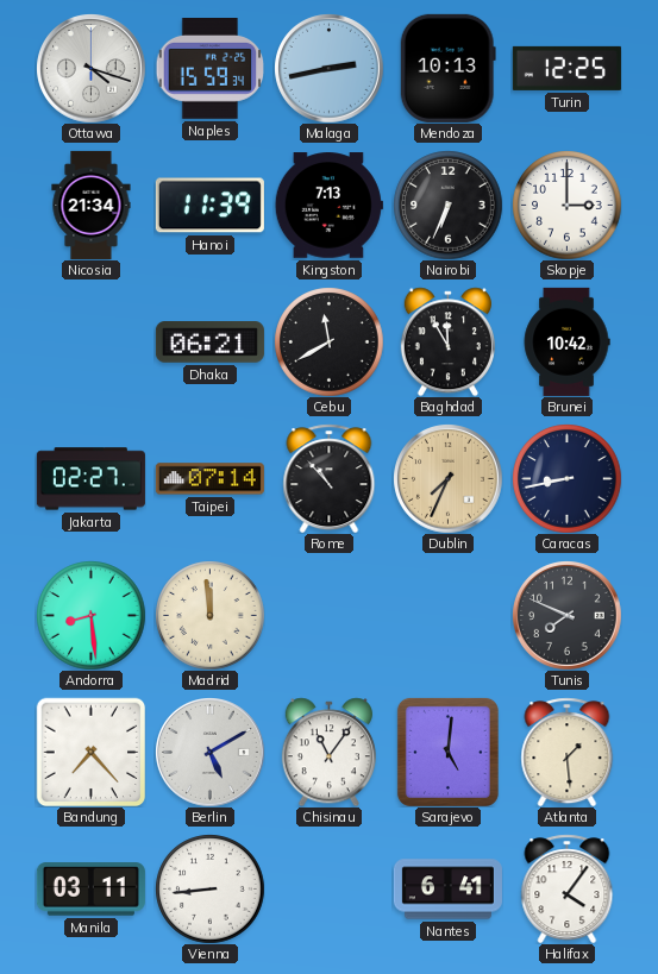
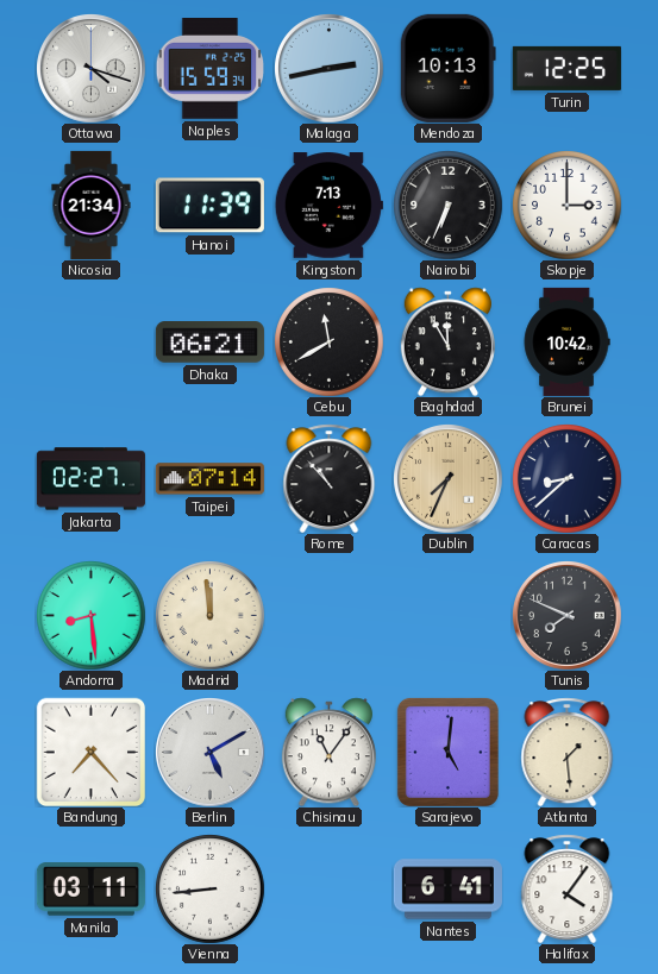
Caracas: 8:43 -> 8:38 (566, 478)
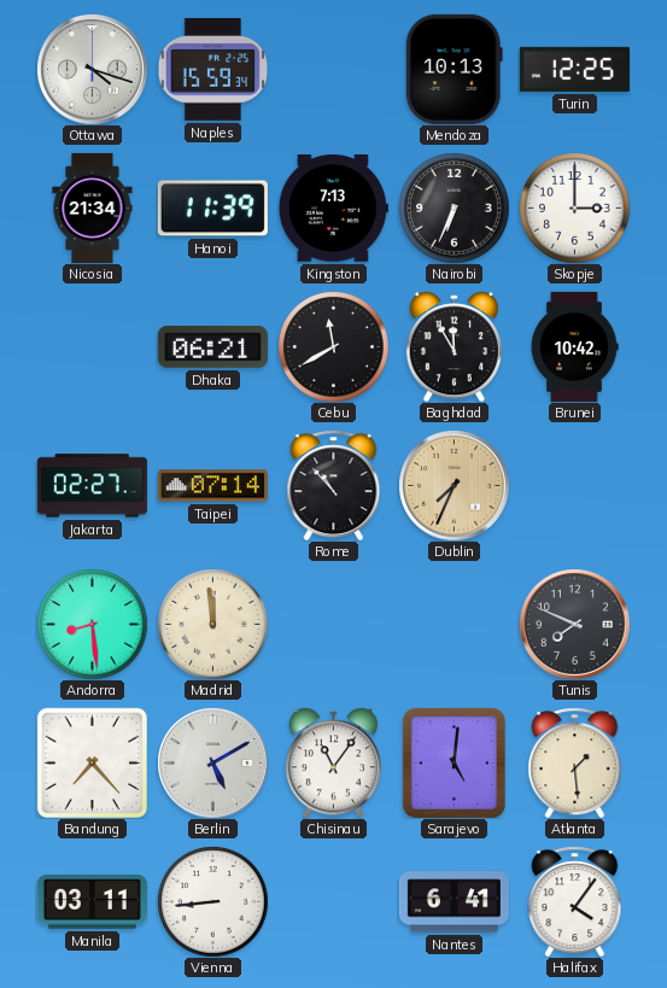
Malaga: 2:43 -> none (330, 69)
Caracas: 8:38 -> none (566, 478)
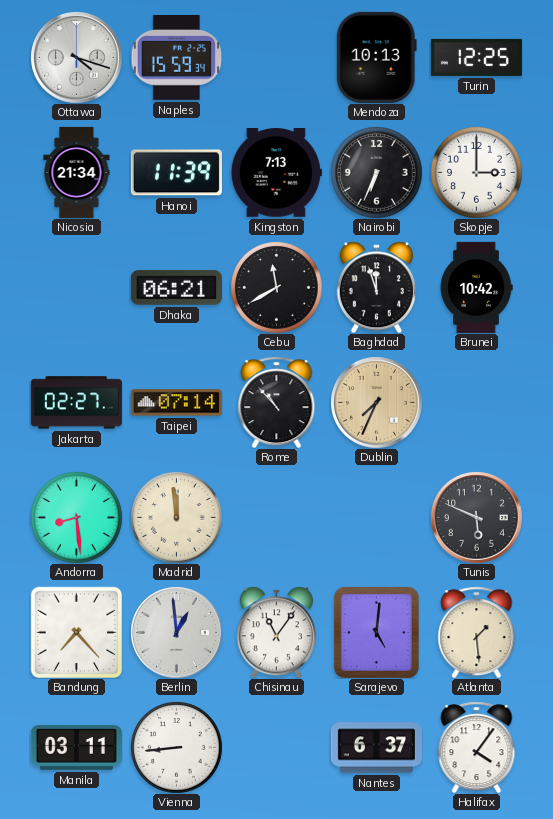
Baghdad: 11:55 -> 11:57 (376, 287)
Tunis: 7:49 -> 5:49 (477, 518)
Berlin: 5:10 -> 12:59 (177, 633)
Nantes: 6:41 -> 6:37 (376, 748)
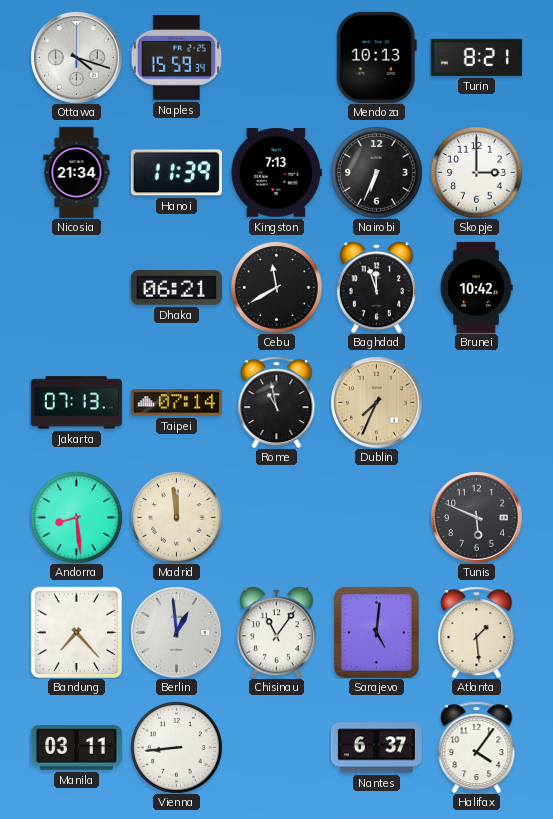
Turin: 12:25 -> 8:21 (476, 57)
Jakarta: 02:27 -> 07:13 (76, 403)
Rome: 10:53 -> 10:58 (277, 402)
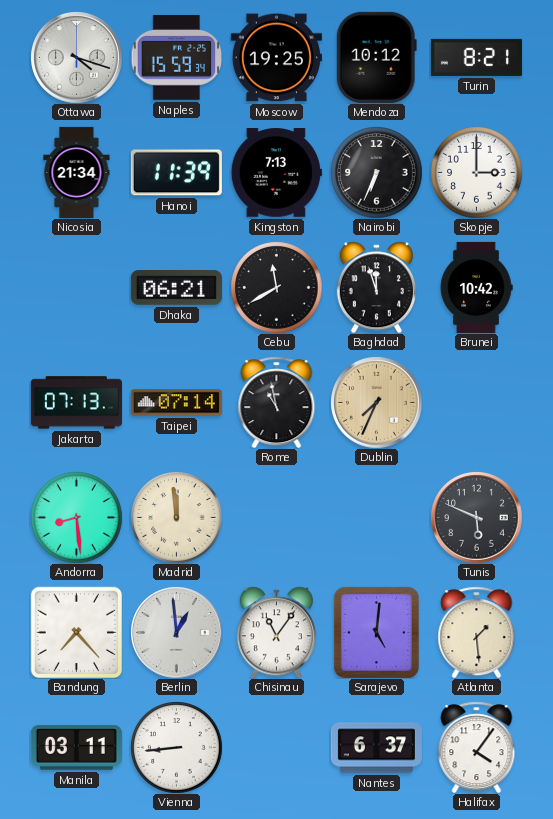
Moscow: none -> 19:25 (276, 58)
Mendoza: 10:13 -> 10:12 (376, 57)
